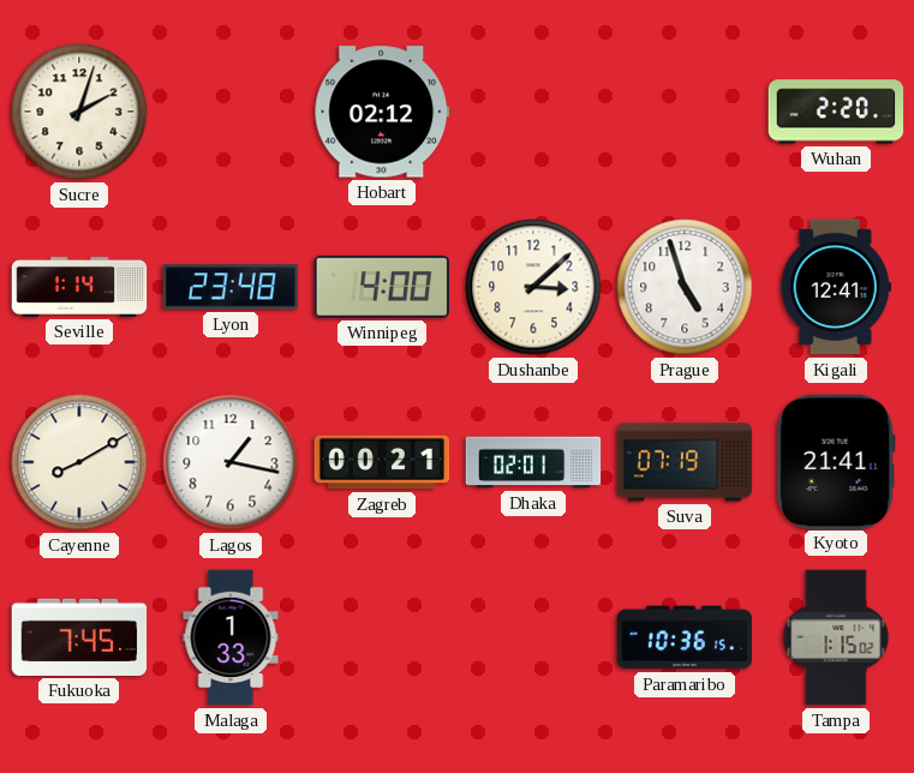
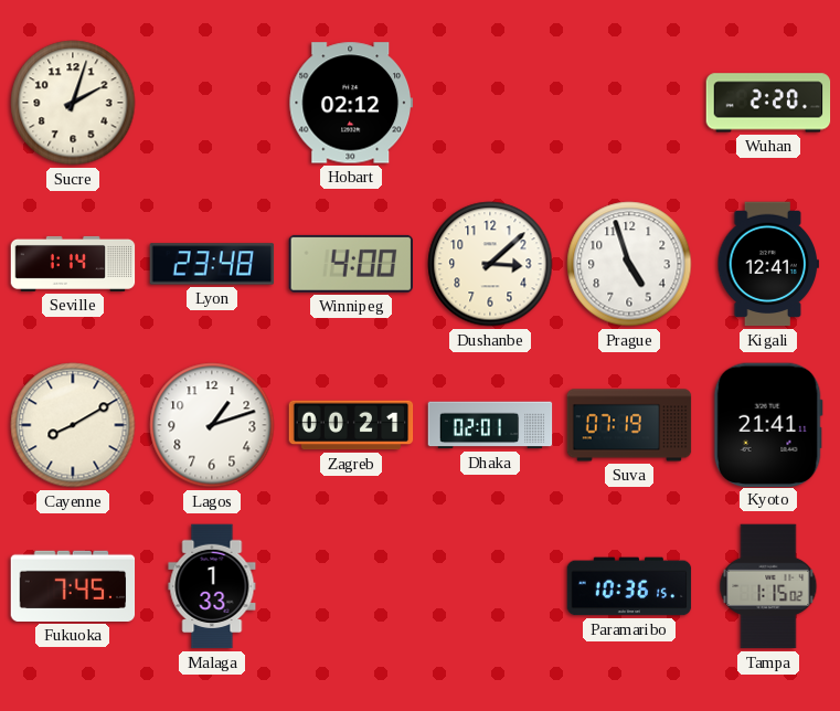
Lagos: 1:17 -> 1:12 (212, 425)
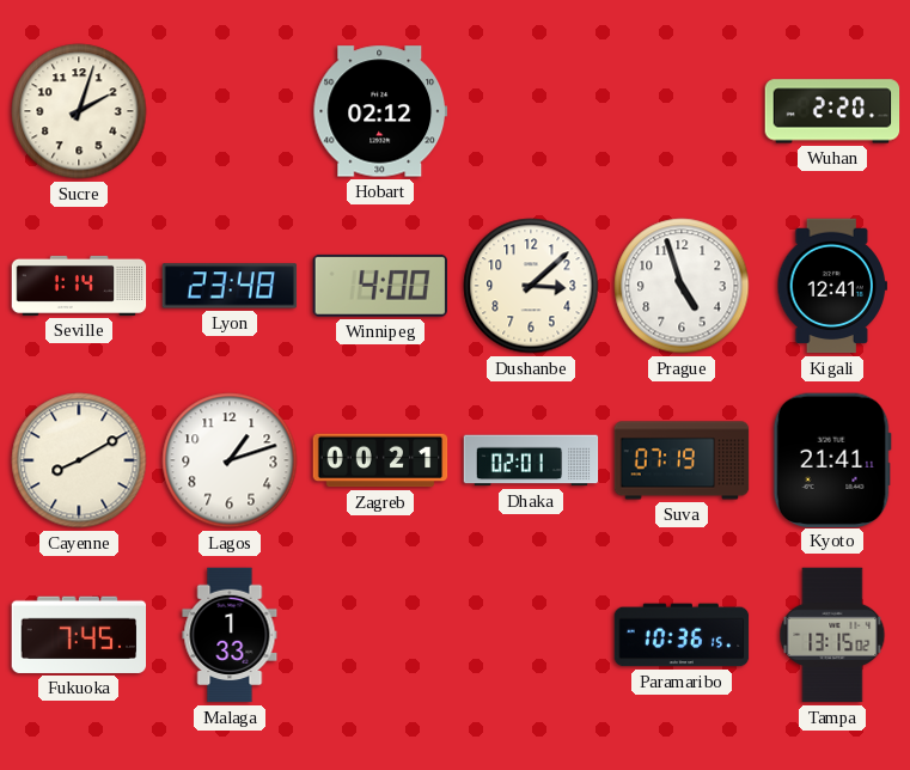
Tampa: 1:15 -> 13:15 (832, 635)
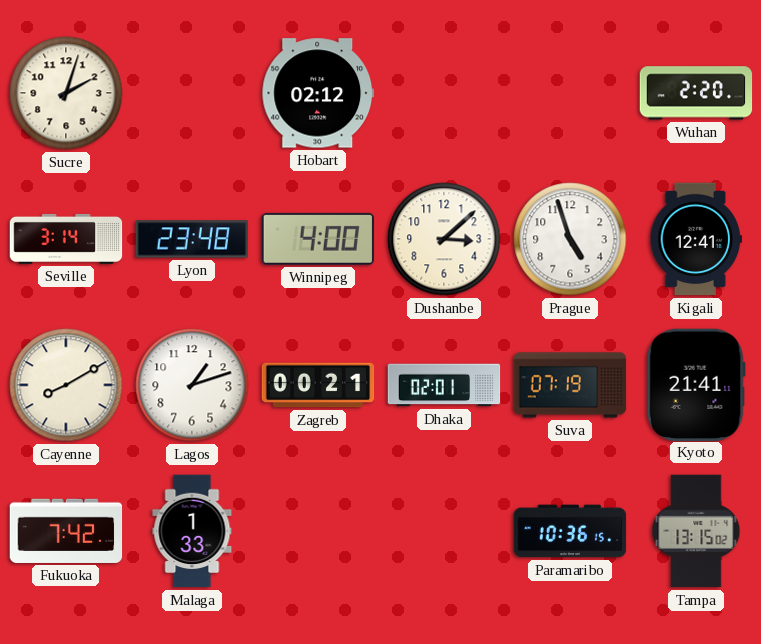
Seville: 1:14 -> 3:14 (66, 239)
Fukuoka: 7:45 -> 7:42 (66, 531)
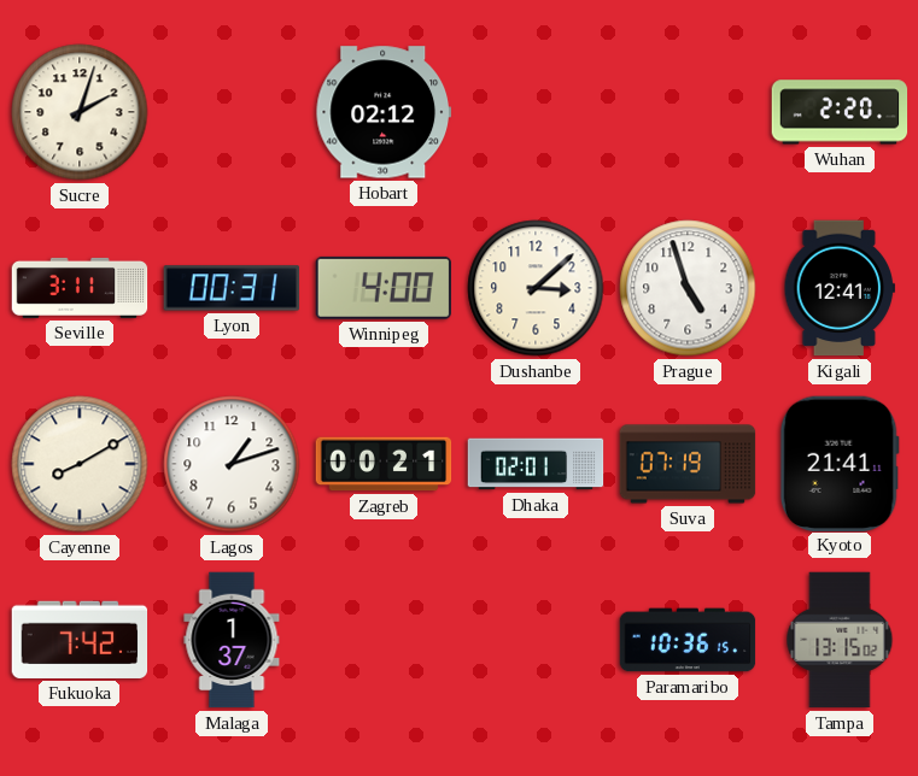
Seville: 3:14 -> 3:11 (80, 288)
Lyon: 23:48 -> 00:31 (232, 288)
Malaga: 1:33 -> 1:37 (232, 640)
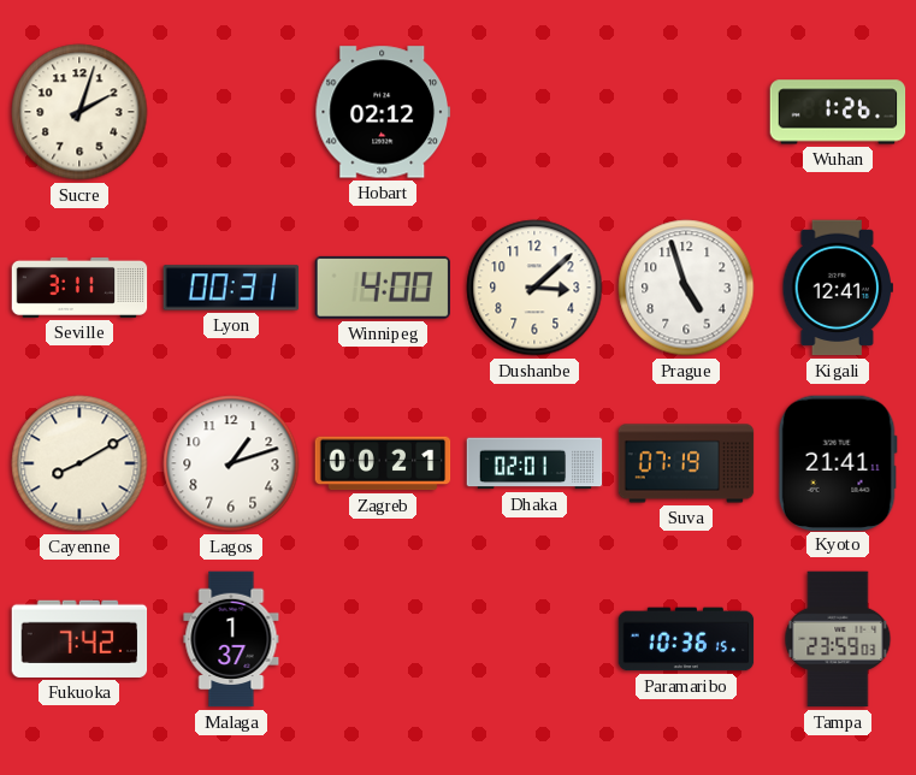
Wuhan: 2:20 -> 1:26 (838, 112)
Tampa: 13:15 -> 23:59 (838, 639)
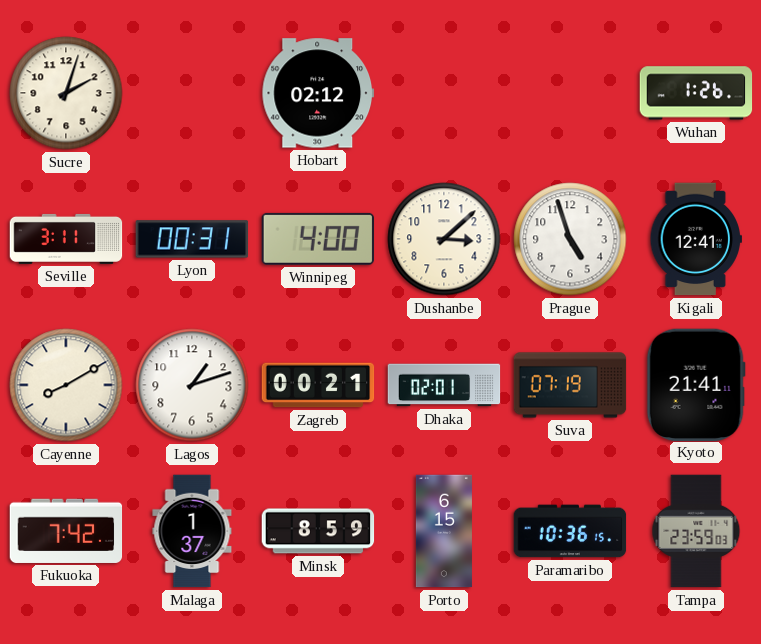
Minsk: none -> 8:59 (318, 531)
Porto: none -> 6:15 (444, 531)
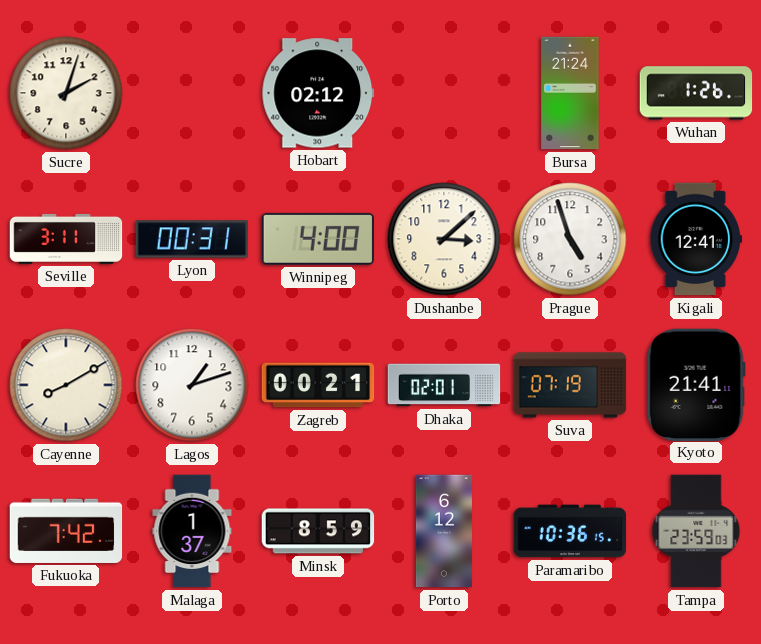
Bursa: none -> 21:24 (570, 93)
Porto: 6:15 -> 6:12 (444, 531)
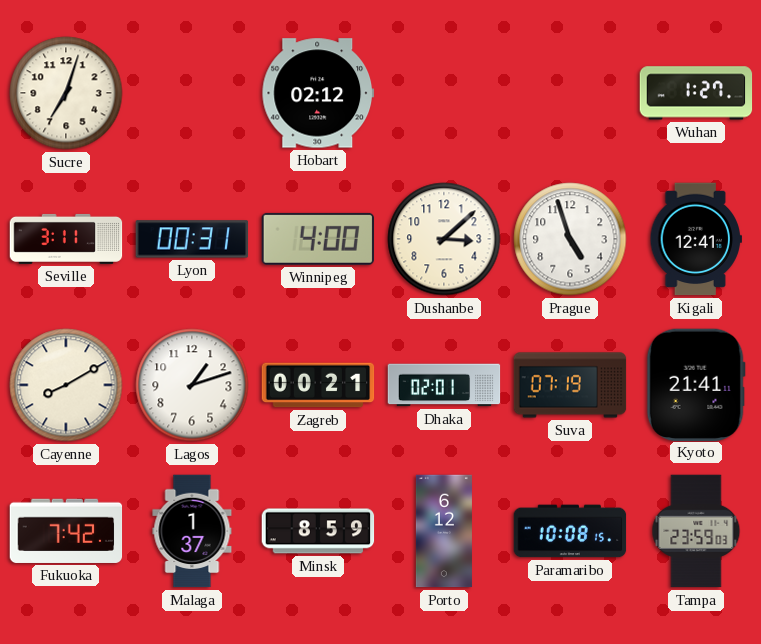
Sucre: 2:03 -> 7:03 (66, 93)
Bursa: 21:24 -> none (570, 93)
Wuhan: 1:26 -> 1:27 (696, 93)
Paramaribo: 10:36 -> 10:08 (570, 531)
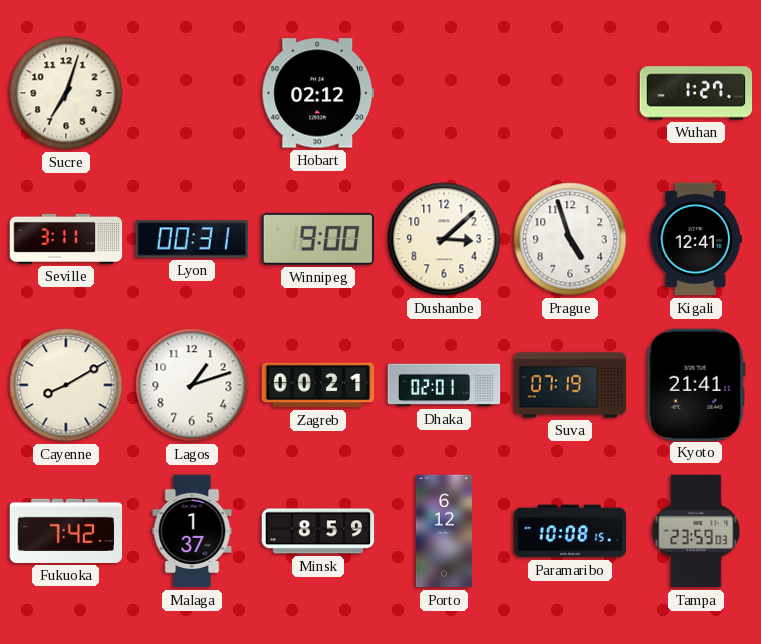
Winnipeg: 4:00 -> 9:00 (317, 239)
